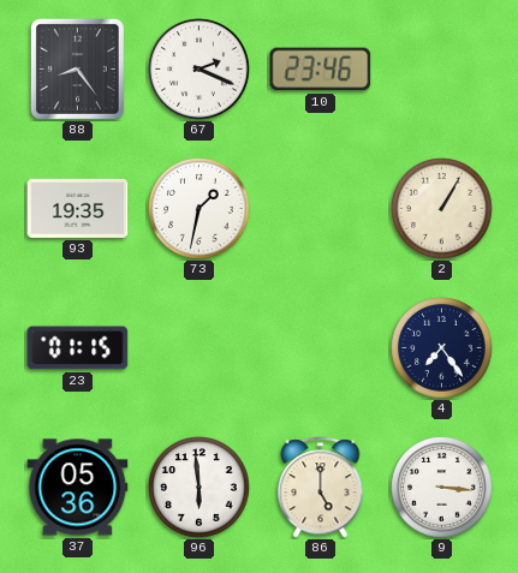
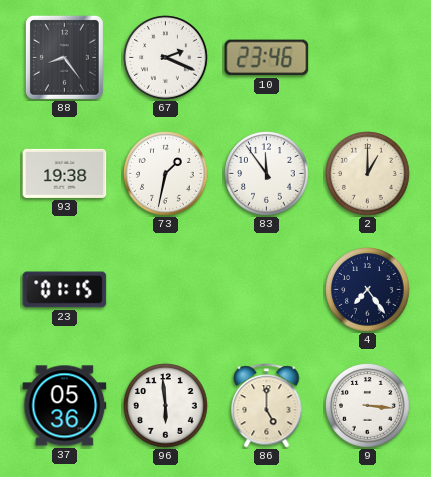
93: 19:35 -> 19:38 (65, 173)
83: none -> 11:54 (267, 174)
2: 1:05 -> 1:00 (368, 174)
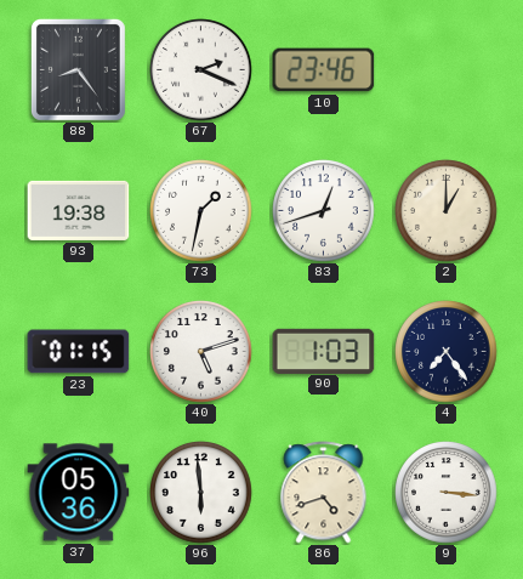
83: 11:54 -> 12:42 (324, 211)
40: none -> 5:12 (201, 352)
90: none -> 1:03 (324, 351)
86: 5:00 -> 4:42 (324, 493)
